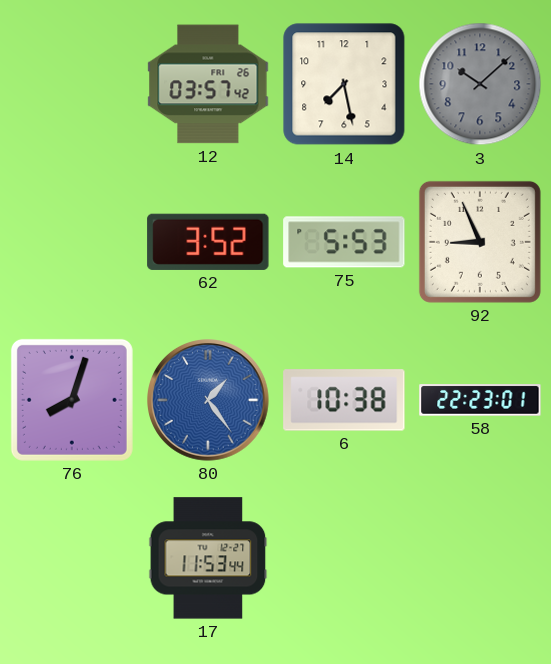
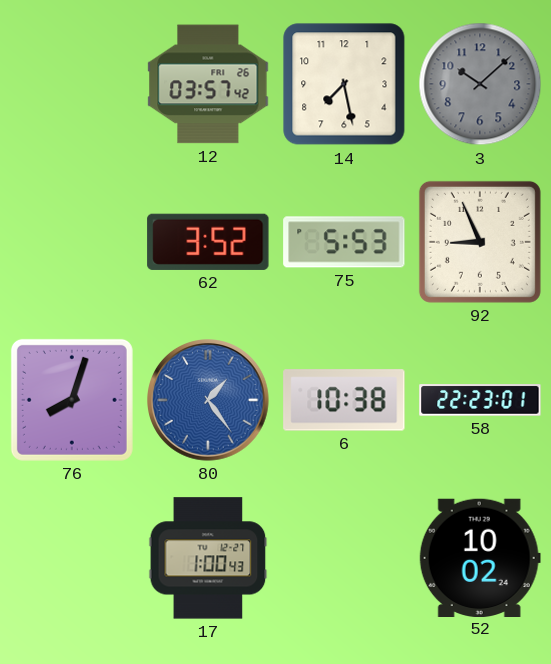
17: 11:53 -> 1:00 (208, 558)
52: none -> 10:02 (480, 557)
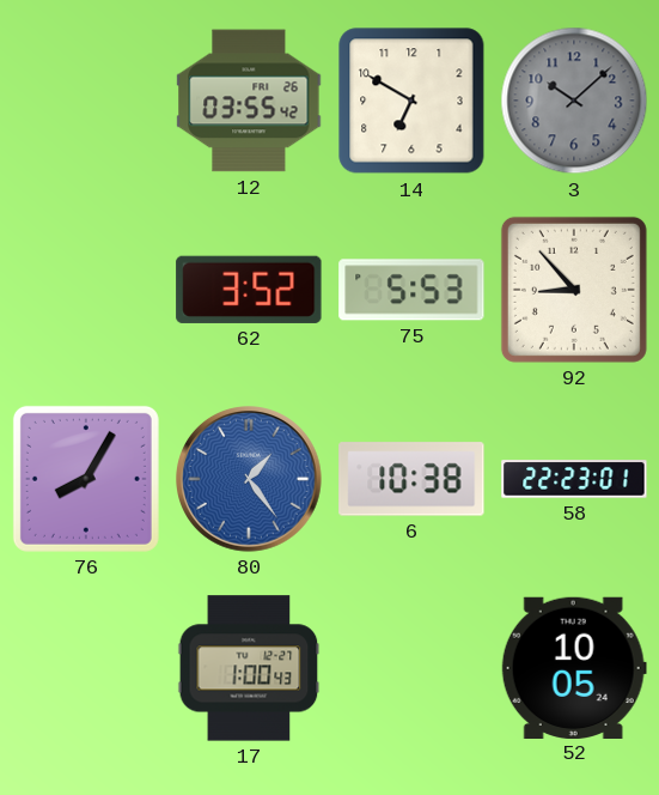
12: 03:57 -> 03:55 (249, 101)
14: 7:28 -> 6:50 (411, 101)
92: 8:56 -> 8:53 (574, 290)
76: 8:03 -> 8:05 (86, 479)
52: 10:02 -> 10:05 (574, 667)
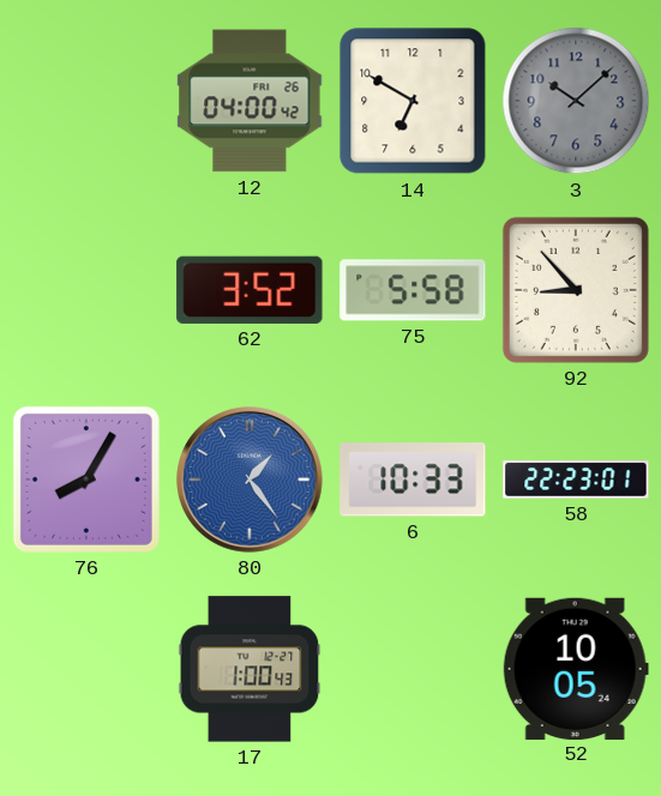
12: 03:55 -> 04:00 (250, 101)
75: 5:53 -> 5:58 (413, 290)
6: 10:38 -> 10:33 (413, 480)
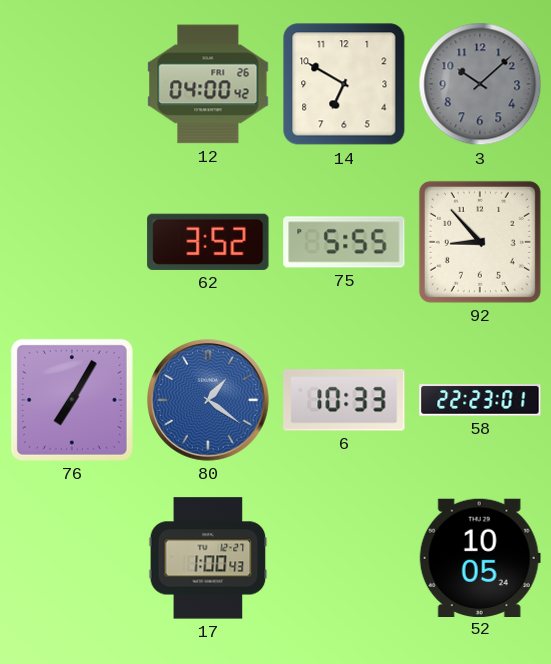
75: 5:58 -> 5:55 (344, 242)
76: 8:05 -> 7:05 (72, 400)
80: 1:24 -> 1:21 (209, 401)
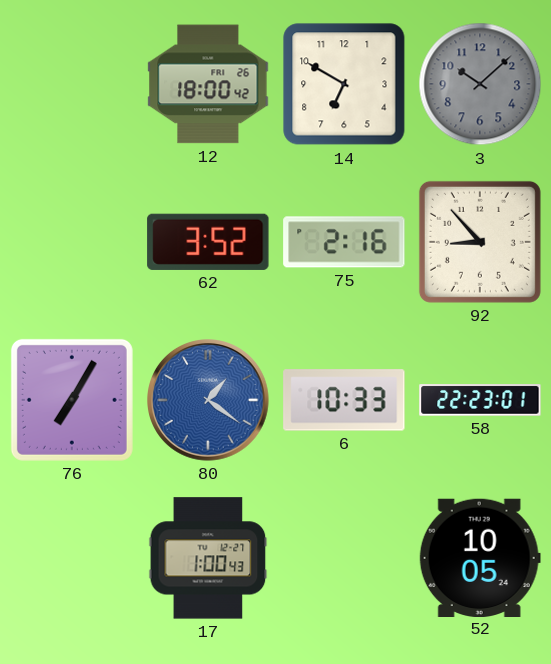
12: 04:00 -> 18:00 (208, 84)
75: 5:55 -> 2:16 (344, 242)
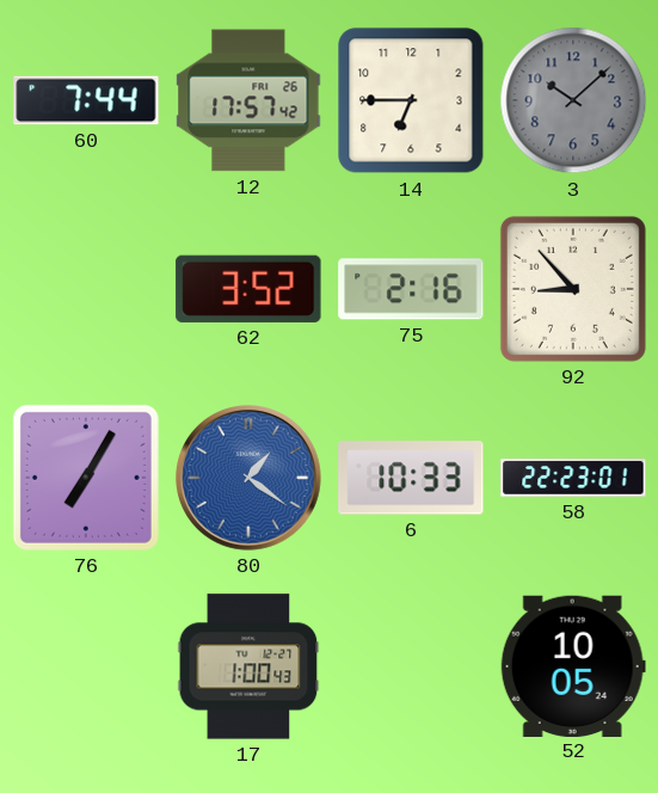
60: none -> 7:44 (86, 100)
12: 18:00 -> 17:57 (248, 100)
14: 6:50 -> 6:45 (411, 100)
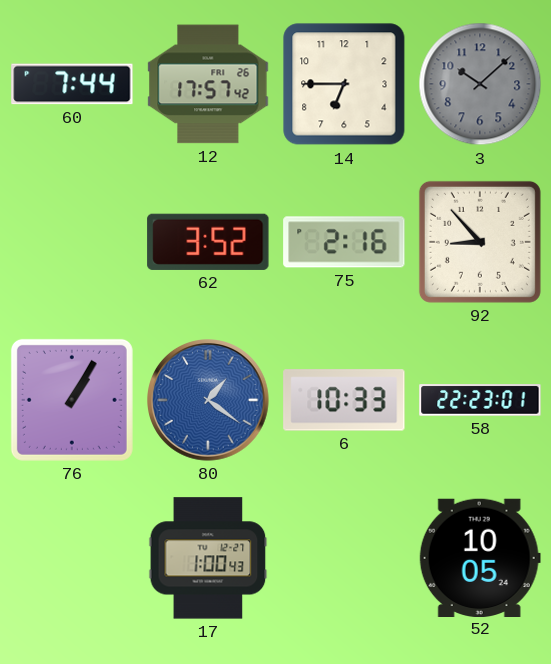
76: 7:05 -> 1:05 (72, 400)
